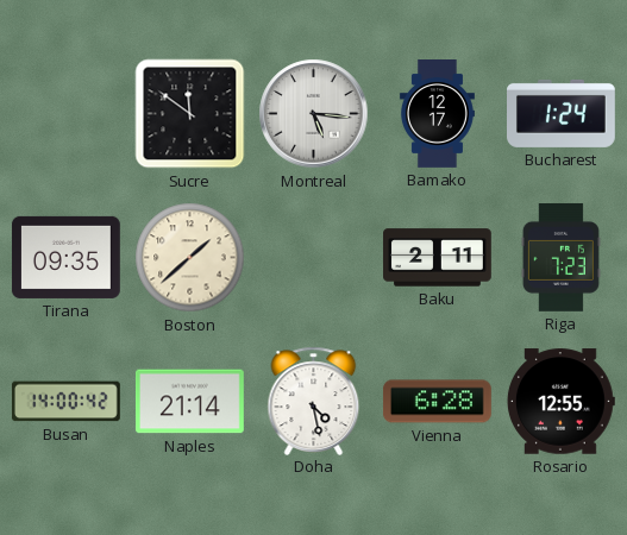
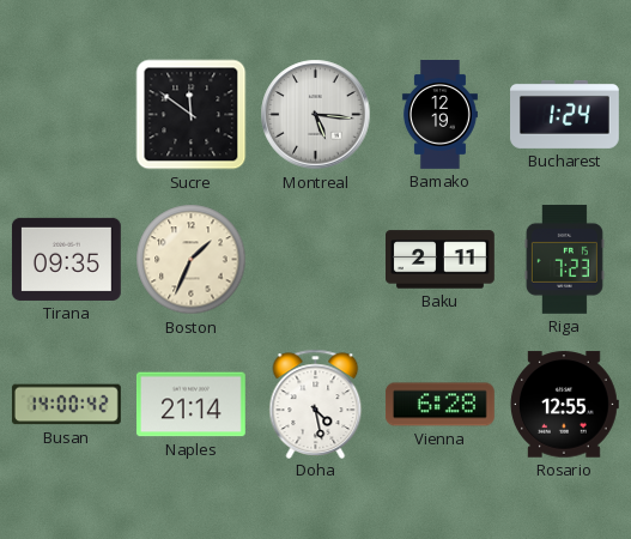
Bamako: 12:17 -> 12:19 (439, 115)
Boston: 1:38 -> 1:34 (192, 260)
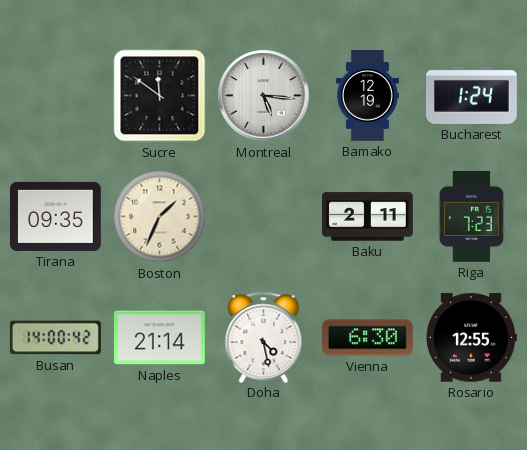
Vienna: 6:28 -> 6:30 (367, 338)
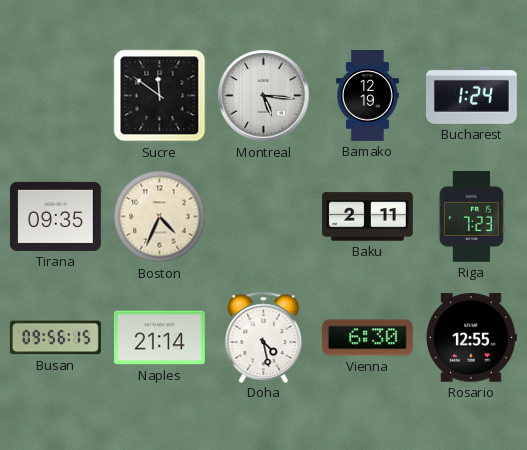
Boston: 1:34 -> 4:34 (160, 217)
Busan: 14:00 -> 09:56 (55, 338)
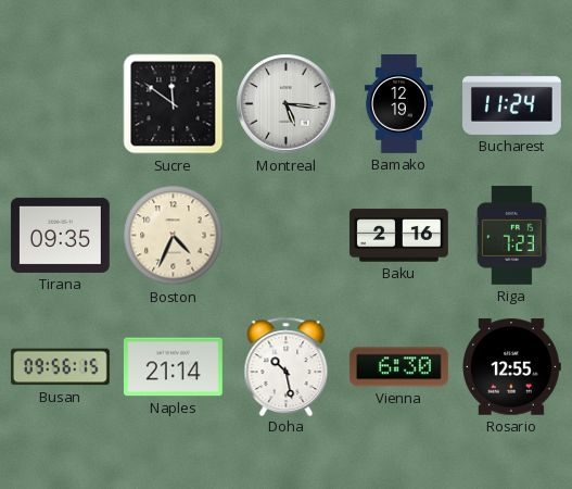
Bucharest: 1:24 -> 11:24 (512, 103)
Baku: 2:11 -> 2:16 (399, 236)
Doha: 4:28 -> 10:28 (287, 366)
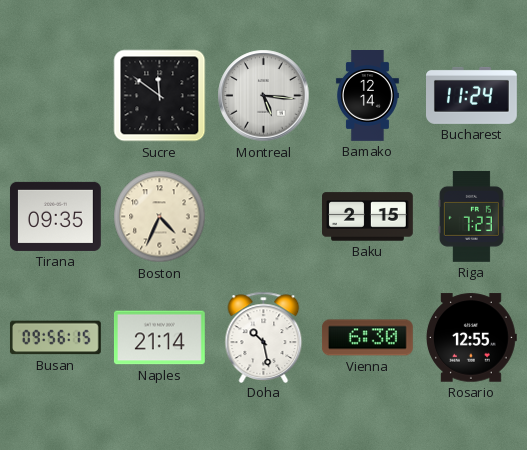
Bamako: 12:19 -> 12:14 (367, 96)
Baku: 2:16 -> 2:15 (368, 217)
